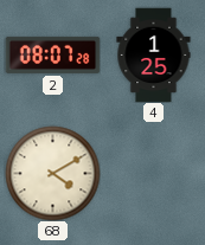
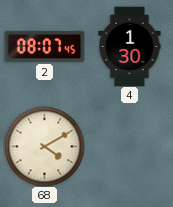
2: 08:07:28 -> 08:07:45 (44, 46)
4: 1:25 -> 1:30 (130, 46)
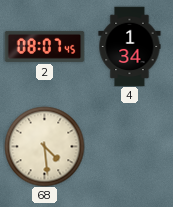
4: 1:30 -> 1:34 (130, 46)
68: 4:10 -> 4:29 (44, 146)
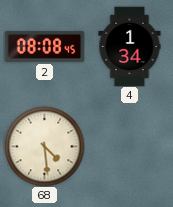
2: 08:07 -> 08:08 (44, 46)
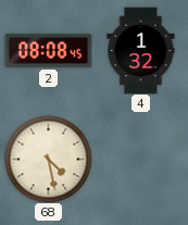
4: 1:34 -> 1:32 (141, 50)
68: 4:29 -> 4:28 (48, 159)
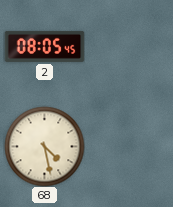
2: 08:08 -> 08:05 (44, 46)
4: 1:32 -> none (141, 50)
